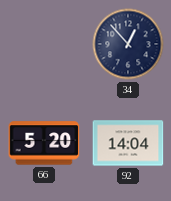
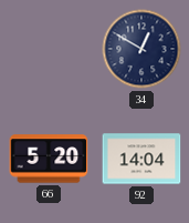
34: 12:53 -> 12:50 (141, 49)
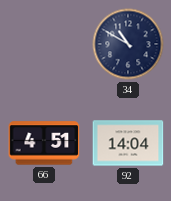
34: 12:50 -> 10:50 (128, 44)
66: 5:20 -> 4:51 (44, 143)
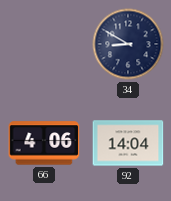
34: 10:50 -> 8:50 (128, 44)
66: 4:51 -> 4:06 (44, 143)
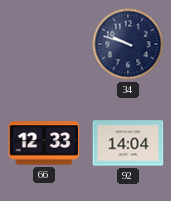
34: 8:50 -> 9:48 (128, 44)
66: 4:06 -> 12:33 (44, 143)
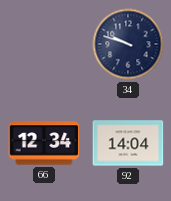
66: 12:33 -> 12:34 (44, 143)
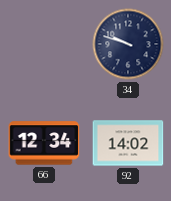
92: 14:04 -> 14:02 (128, 143)
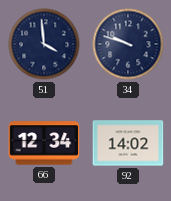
51: none -> 3:59 (44, 44)
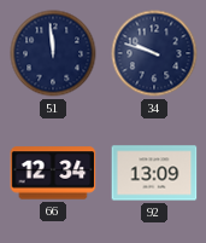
51: 3:59 -> 11:59 (53, 53)
92: 14:02 -> 13:09 (154, 173)
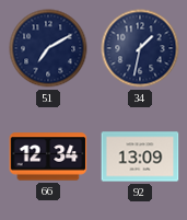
51: 11:59 -> 7:10 (48, 48)
34: 9:48 -> 1:32 (140, 48)
